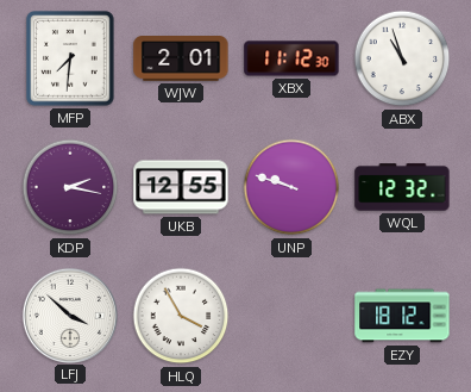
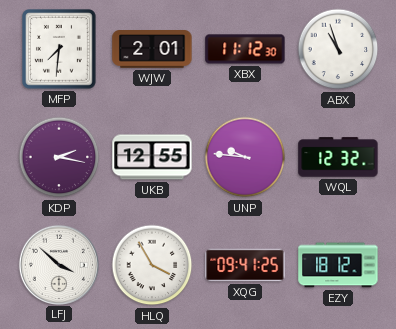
UNP: 9:48 -> 9:46 (245, 157)
XQG: none -> 09:41 (245, 265)
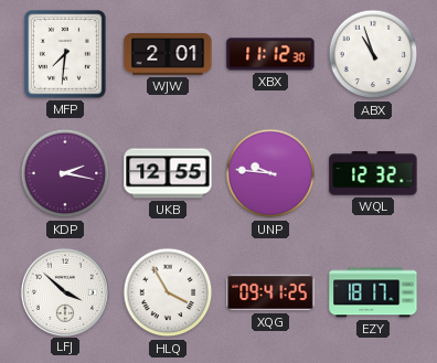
EZY: 18:12 -> 18:17 (373, 292)
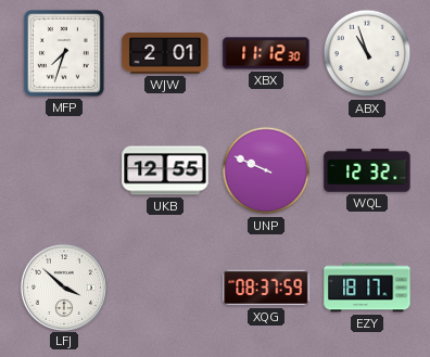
MFP: 7:31 -> 7:33 (65, 54)
KDP: 2:17 -> none (65, 173)
UNP: 9:46 -> 9:49 (266, 170)
HLQ: 3:55 -> none (168, 292)
XQG: 09:41 -> 08:37 (266, 288)
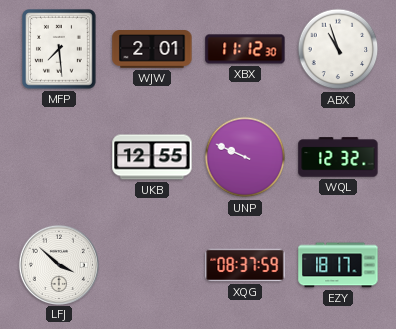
MFP: 7:33 -> 7:29 (60, 50)
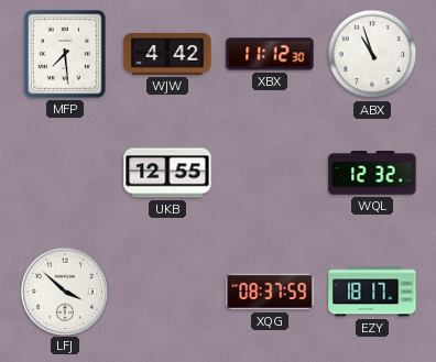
WJW: 2:01 -> 4:42 (167, 54)
UNP: 9:49 -> none (245, 157)
